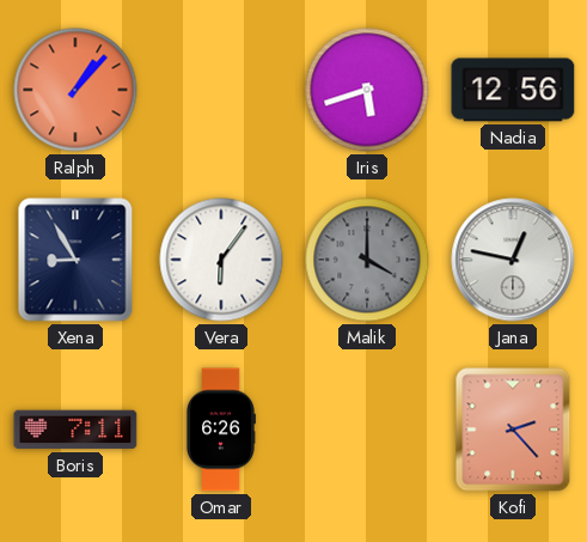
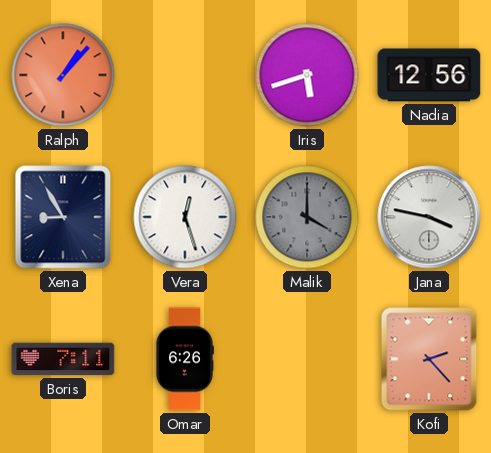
Vera: 6:06 -> 12:27 (185, 217)
Jana: 12:47 -> 3:47 (429, 217)
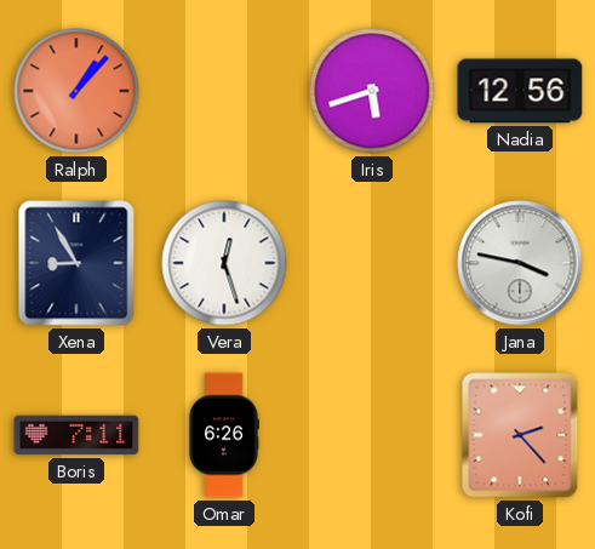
Malik: 4:00 -> none (307, 217)
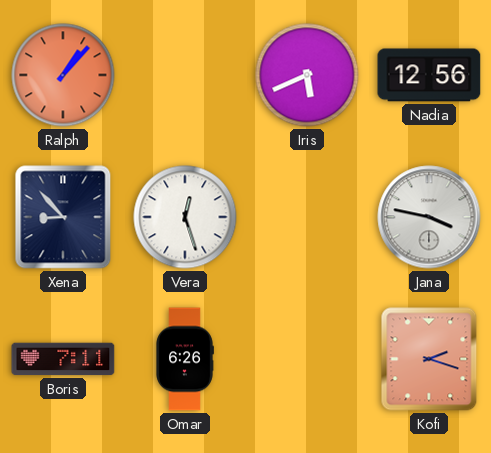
Iris: 5:42 -> 5:41 (307, 75)
Xena: 8:55 -> 8:53 (63, 217)
Kofi: 2:23 -> 2:18 (429, 359)
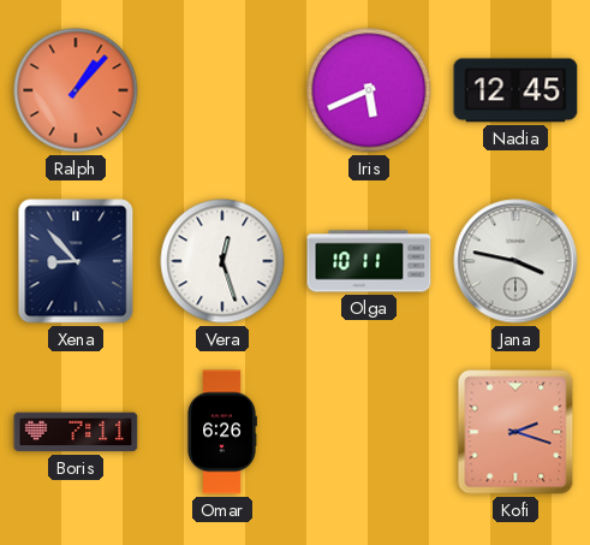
Nadia: 12:56 -> 12:45 (515, 90)
Olga: none -> 10:11 (369, 261)
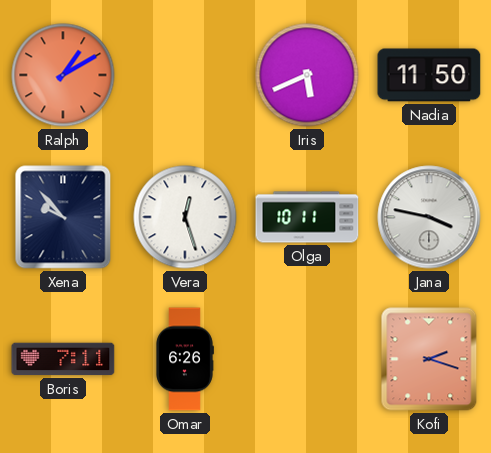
Ralph: 1:07 -> 1:10 (63, 75)
Nadia: 12:45 -> 11:50 (429, 75)
Xena: 8:53 -> 9:53 (63, 217)
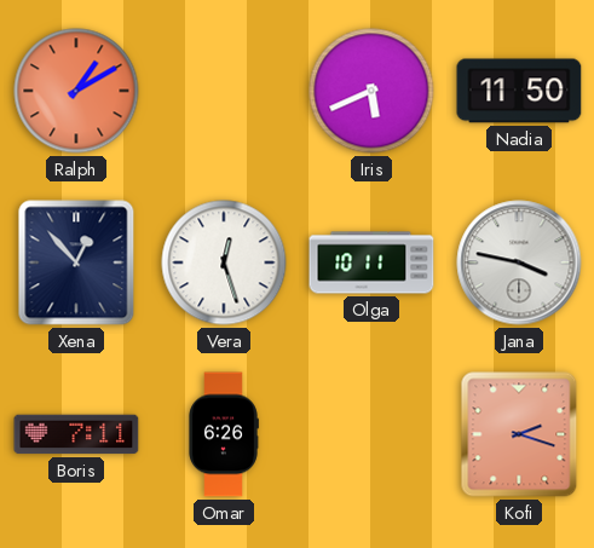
Xena: 9:53 -> 12:53 (76, 263)
